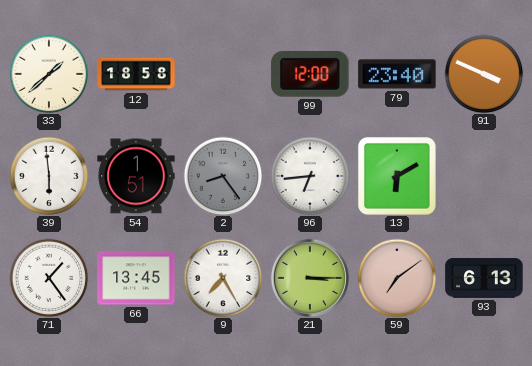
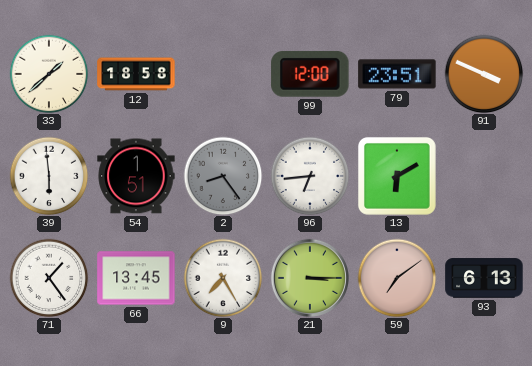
79: 23:40 -> 23:51 (397, 74)
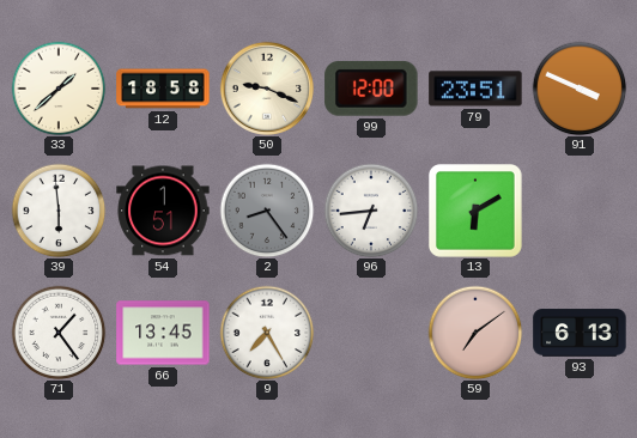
50: none -> 9:19 (267, 89)
21: 3:15 -> none (310, 278)
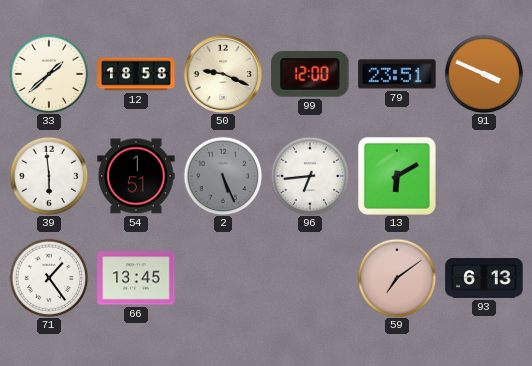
2: 8:24 -> 5:26 (223, 176)
9: 7:25 -> none (267, 333)
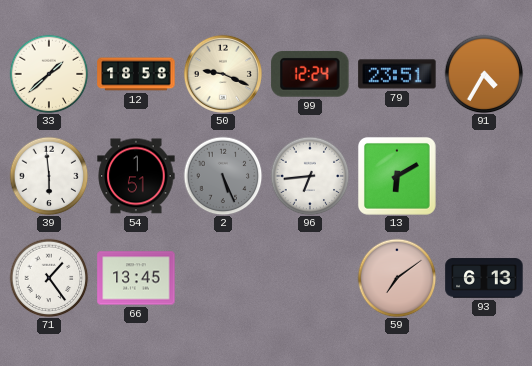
99: 12:00 -> 12:24 (310, 74)
91: 3:49 -> 4:35 (484, 74)
